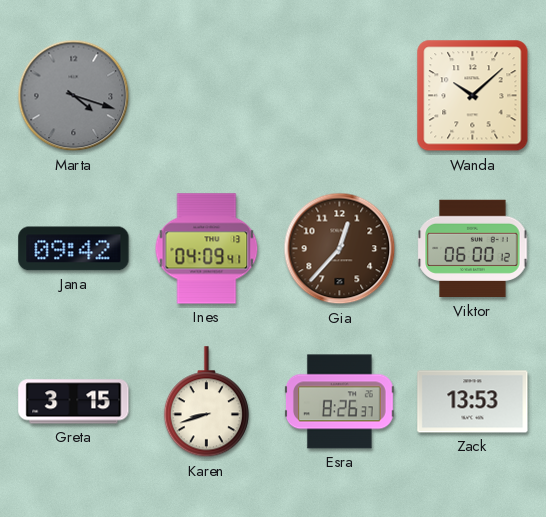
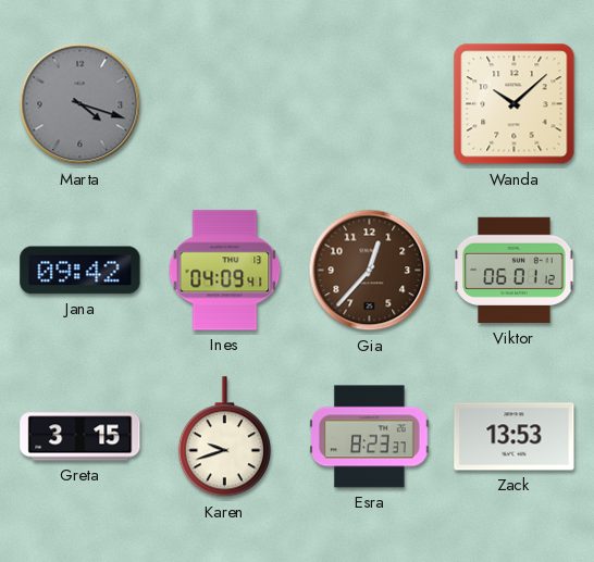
Viktor: 06:00 -> 06:01 (515, 271)
Karen: 8:42 -> 9:42 (224, 437)
Esra: 8:26 -> 8:23 (369, 437)
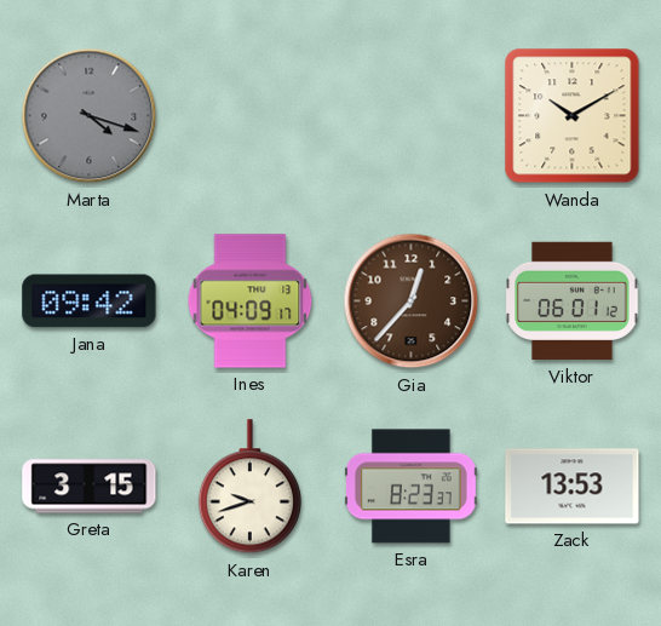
Wanda: 10:08 -> 10:10 (573, 116)
Ines: 04:09:41 -> 04:09:17 (251, 301)
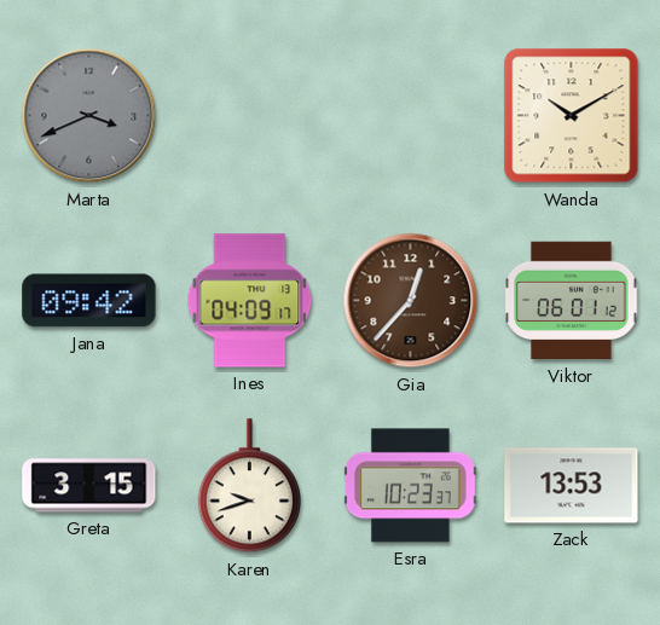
Marta: 4:18 -> 3:41 (89, 116)
Esra: 8:23 -> 10:23 (410, 486)
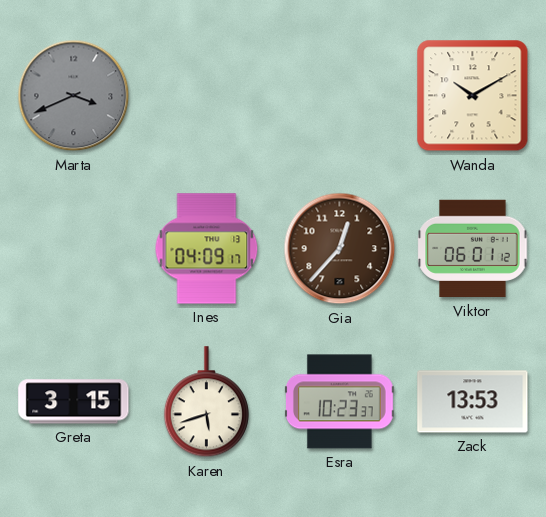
Jana: 09:42 -> none (89, 301)
Karen: 9:42 -> 5:42 (206, 402)
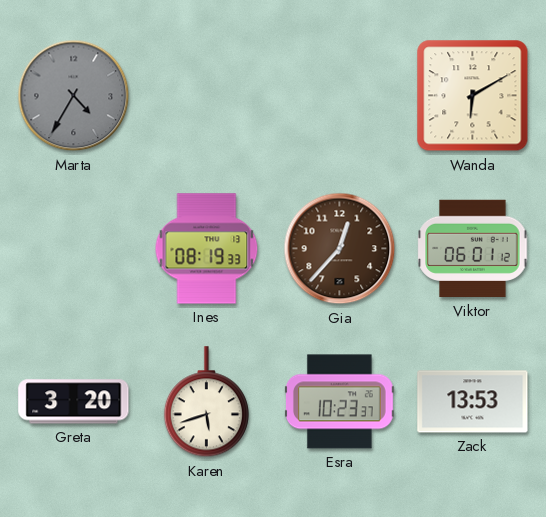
Marta: 3:41 -> 4:35 (74, 96)
Wanda: 10:10 -> 6:10 (473, 96)
Ines: 04:09 -> 08:19 (207, 249)
Greta: 3:15 -> 3:20 (74, 402)
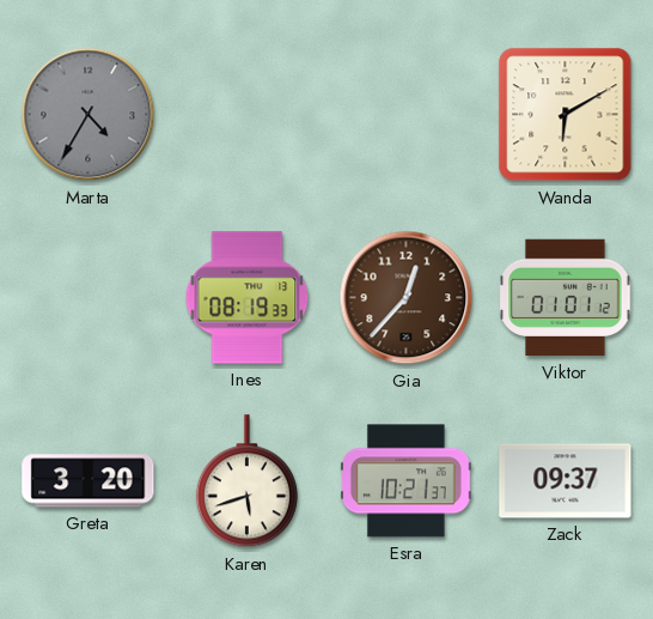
Viktor: 06:01 -> 01:01 (566, 298)
Esra: 10:23 -> 10:21 (405, 481)
Zack: 13:53 -> 09:37 (566, 481)
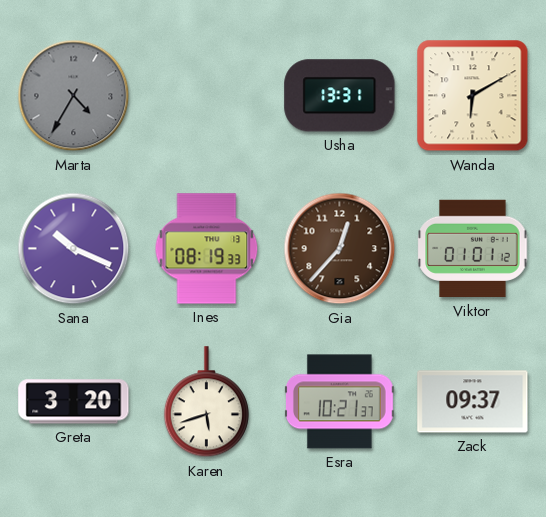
Usha: none -> 13:31 (340, 96)
Sana: none -> 10:19 (74, 249)
